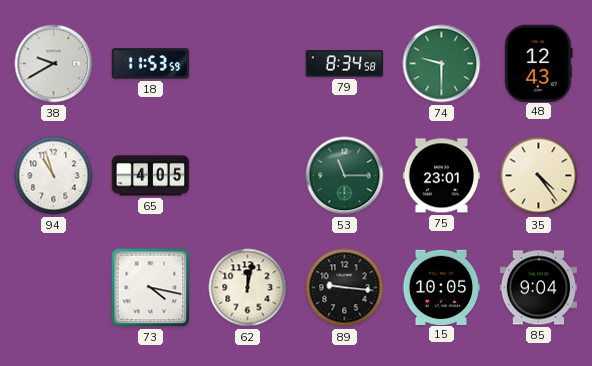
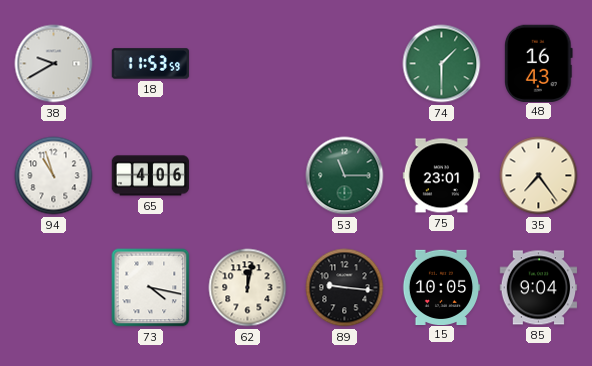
79: 8:34 -> none (345, 64)
74: 9:30 -> 1:30 (442, 64)
48: 12:43 -> 16:43 (539, 63)
65: 4:05 -> 4:06 (151, 176)
35: 4:24 -> 7:24 (539, 176)
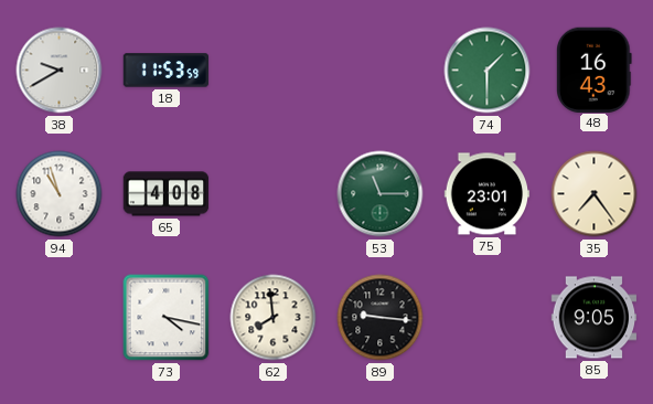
65: 4:06 -> 4:08 (167, 194)
62: 12:02 -> 7:59 (274, 318)
15: 10:05 -> none (441, 287)
85: 9:04 -> 9:05 (595, 318)
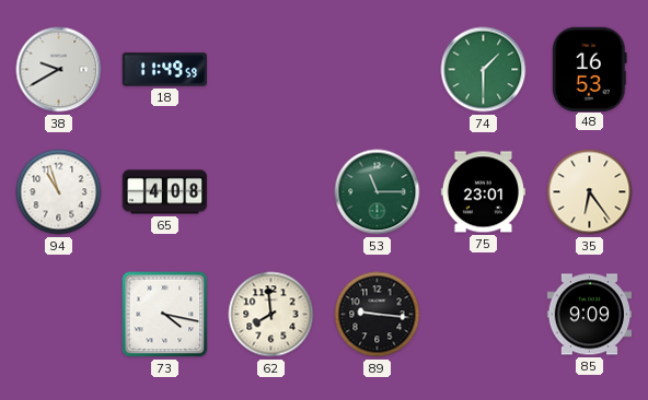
18: 11:53 -> 11:49 (165, 70)
48: 16:43 -> 16:53 (590, 69)
35: 7:24 -> 6:24 (590, 192)
85: 9:05 -> 9:09 (590, 315)
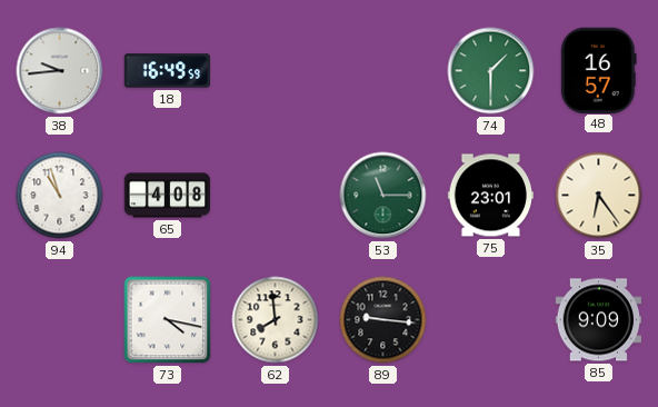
38: 9:40 -> 9:44 (60, 71)
18: 11:49 -> 16:49 (168, 71)
48: 16:53 -> 16:57 (599, 70)
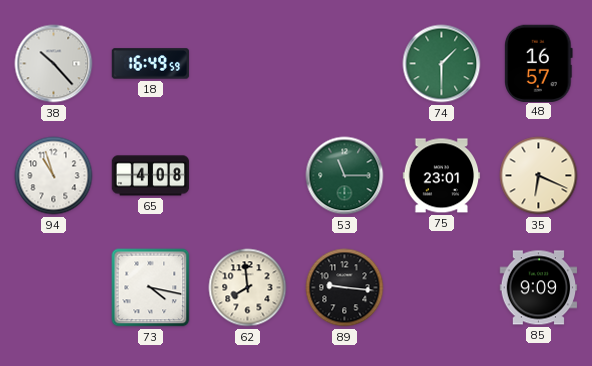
38: 9:44 -> 10:23 (54, 64)
35: 6:24 -> 6:19 (539, 176)
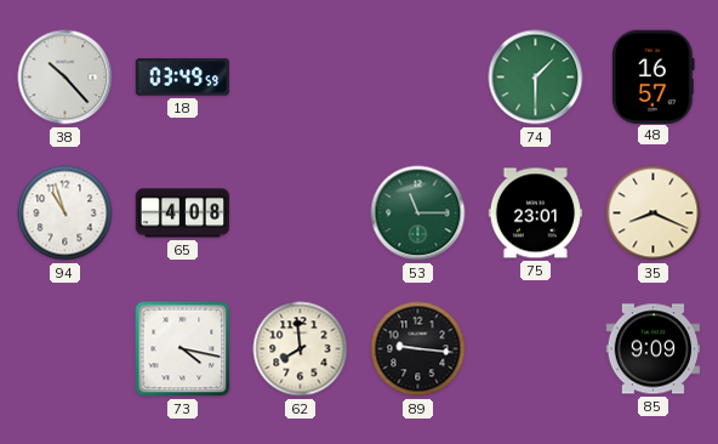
18: 16:49 -> 03:49 (183, 78)
35: 6:19 -> 8:19 (654, 214)
